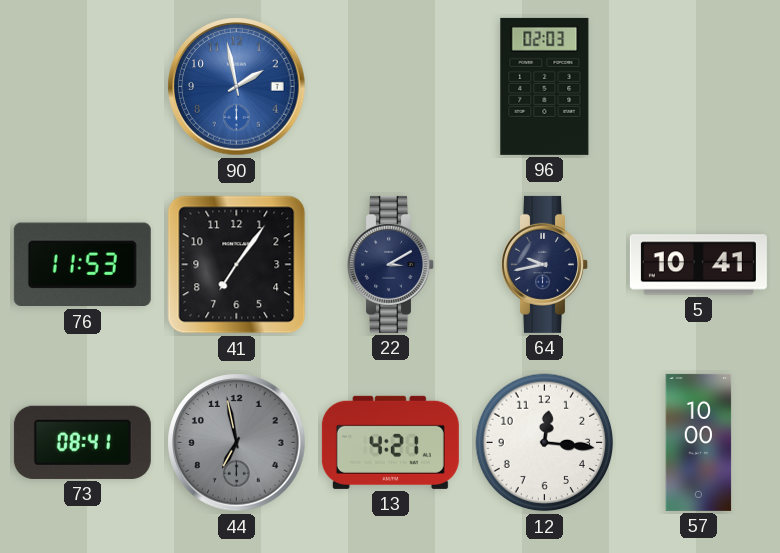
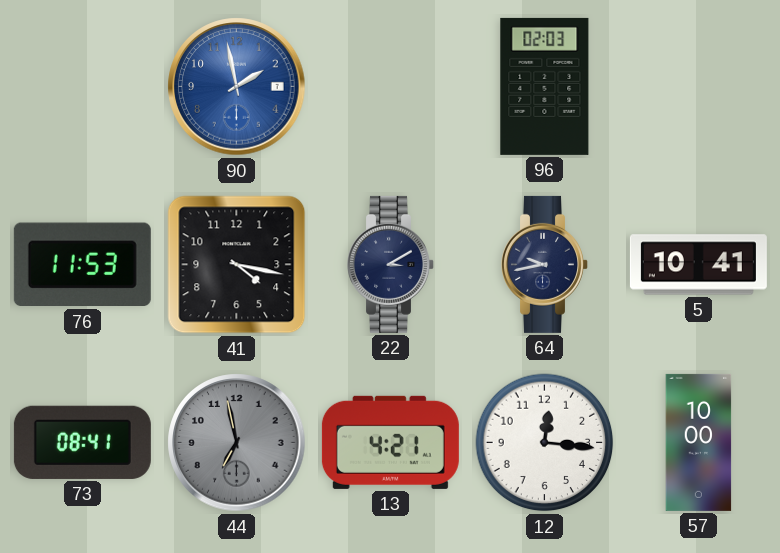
41: 7:06 -> 4:17 (237, 265)
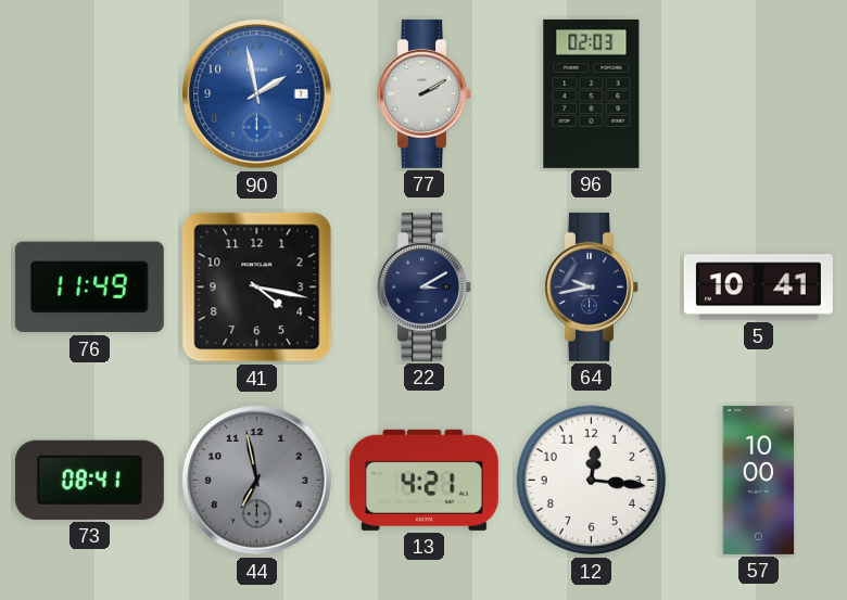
77: none -> 2:10 (425, 93)
76: 11:53 -> 11:49 (89, 288)
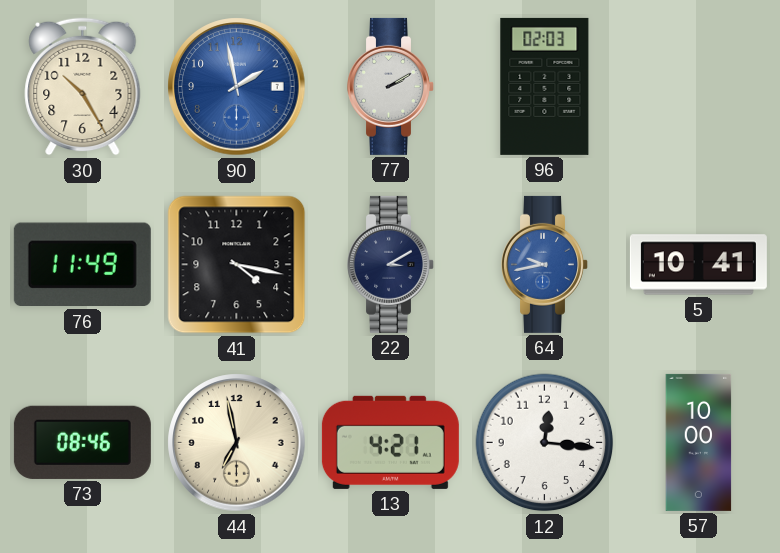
30: none -> 10:25 (83, 87)
64 dial: navy -> blue (545, 264)
73: 08:41 -> 08:46 (82, 442)
44 dial: grey -> cream (237, 443)
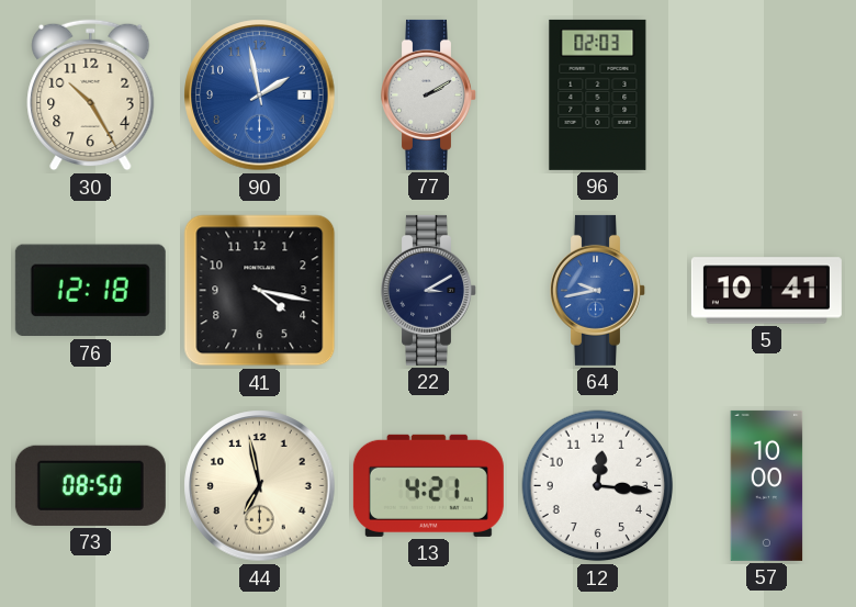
76: 11:49 -> 12:18 (90, 291)
73: 08:46 -> 08:50 (90, 485)
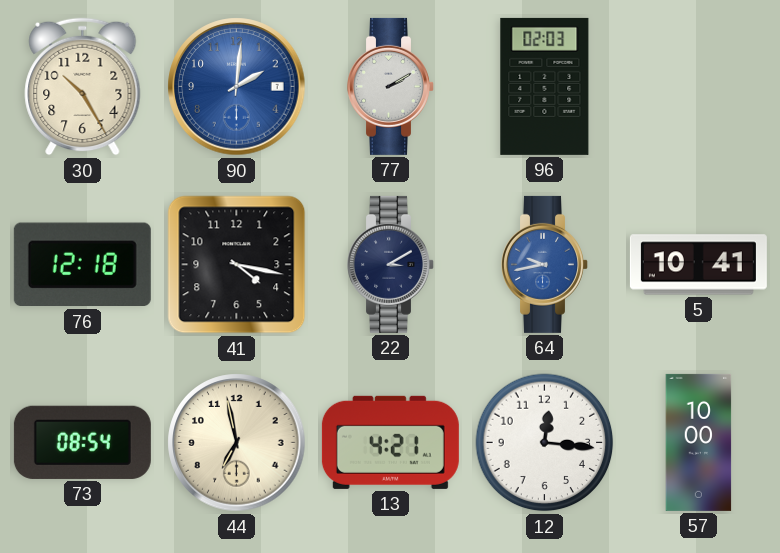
90: 1:58 -> 2:01 (237, 87)
73: 08:50 -> 08:54 (82, 442)
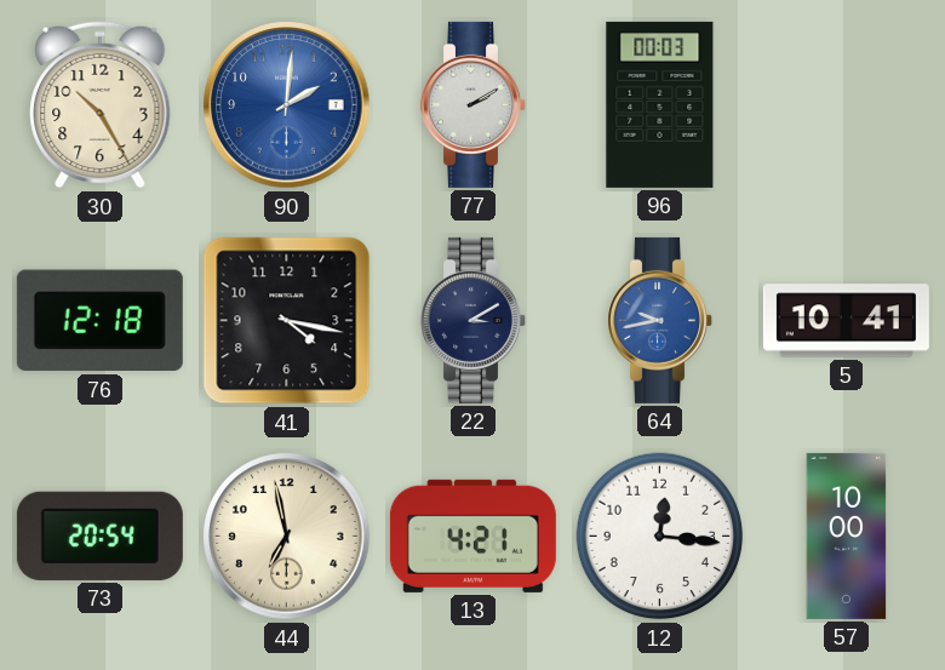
96: 02:03 -> 00:03 (660, 104)
73: 08:54 -> 20:54 (99, 536)
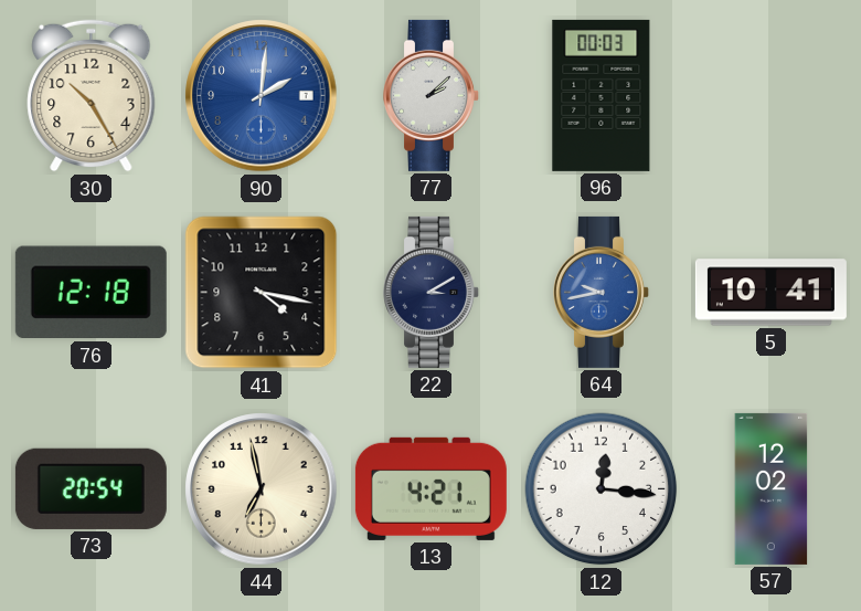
77: 2:10 -> 2:08 (432, 95)
57: 10:00 -> 12:02 (772, 488)
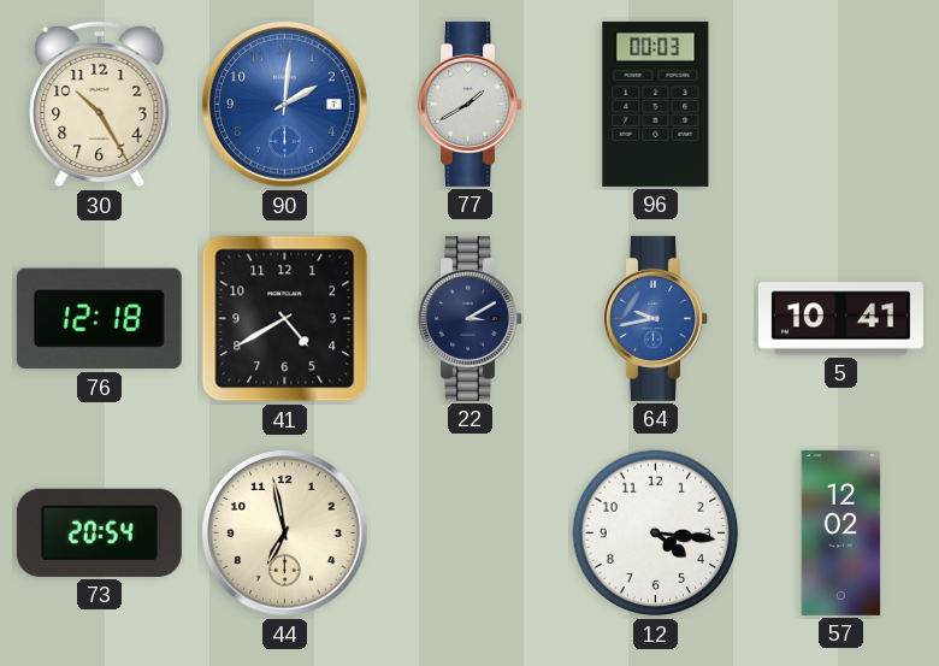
77: 2:08 -> 1:40 (471, 104)
41: 4:17 -> 4:40 (285, 319)
13: 4:21 -> none (431, 488)
12: 12:16 -> 4:16 (656, 534)
